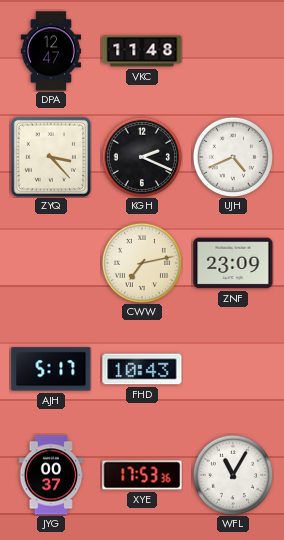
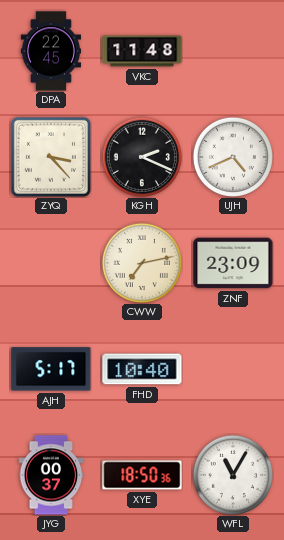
DPA: 12:47 -> 22:45 (50, 51)
FHD: 10:43 -> 10:40 (142, 369)
XYE: 17:53 -> 18:50 (142, 475)
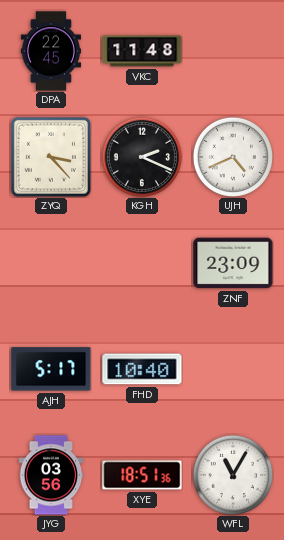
CWW: 7:13 -> none (141, 262)
JYG: 00:37 -> 03:56 (51, 475)
XYE: 18:50 -> 18:51 (142, 475)
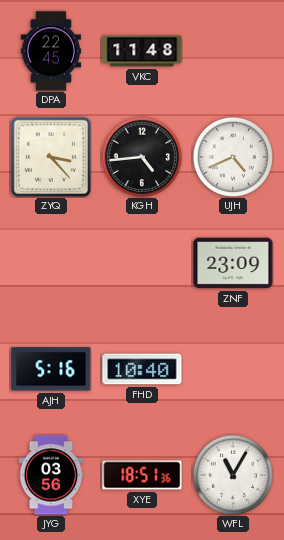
KGH: 2:19 -> 4:44 (141, 156)
AJH: 5:17 -> 5:16 (51, 369)
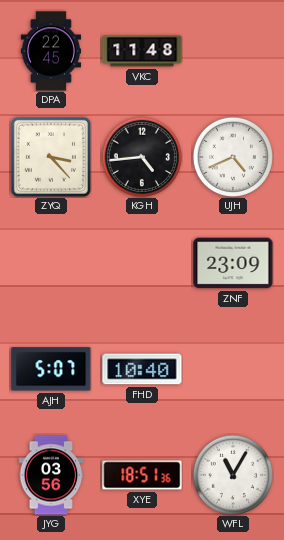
AJH: 5:16 -> 5:07 (51, 369)
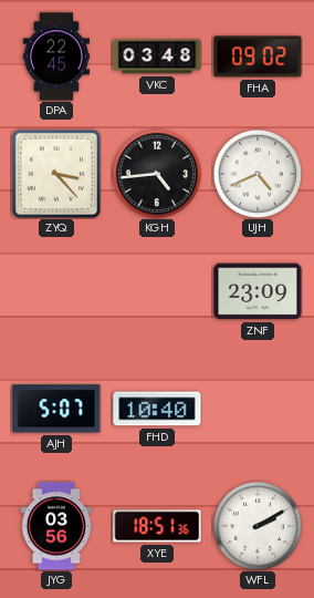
VKC: 11:48 -> 03:48 (157, 56)
FHA: none -> 09:02 (258, 56)
WFL: 11:05 -> 2:10 (257, 525)
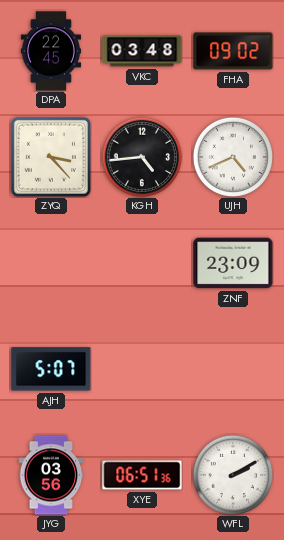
FHD: 10:40 -> none (157, 409)
XYE: 18:51 -> 06:51 (142, 475)
